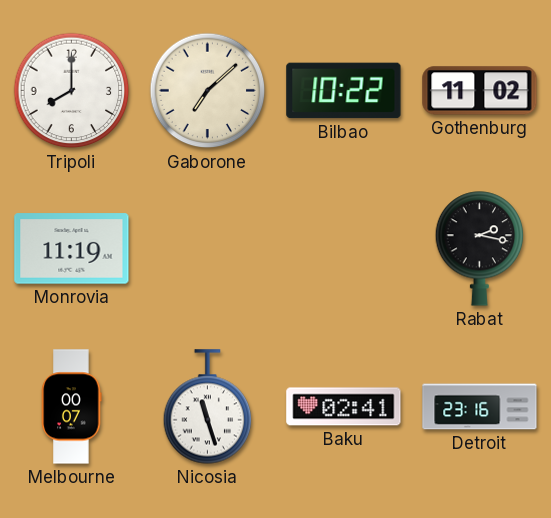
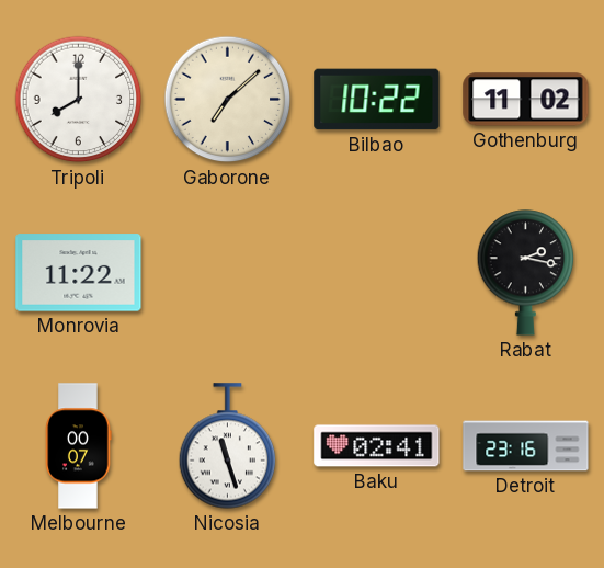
Monrovia: 11:19 -> 11:22 (79, 273)
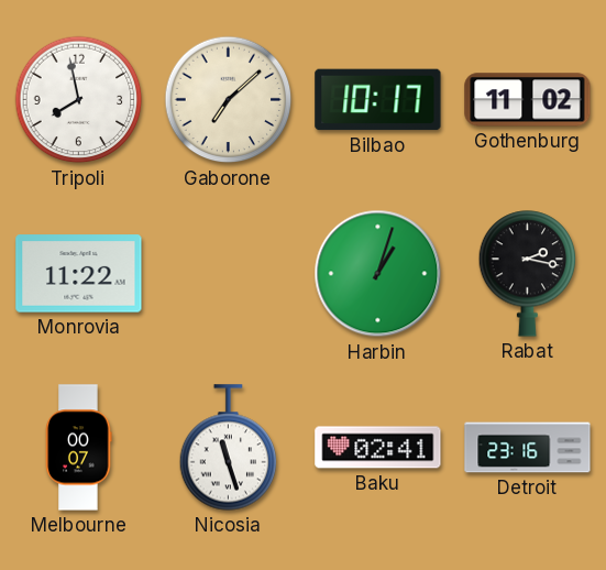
Tripoli: 8:00 -> 7:58 (79, 100)
Bilbao: 10:22 -> 10:17 (378, 100)
Harbin: none -> 1:03 (378, 274)
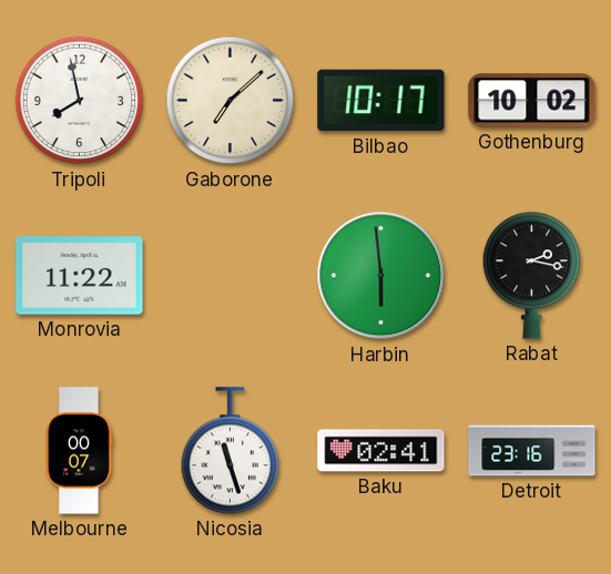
Gothenburg: 11:02 -> 10:02 (532, 101)
Harbin: 1:03 -> 5:59 (381, 276)
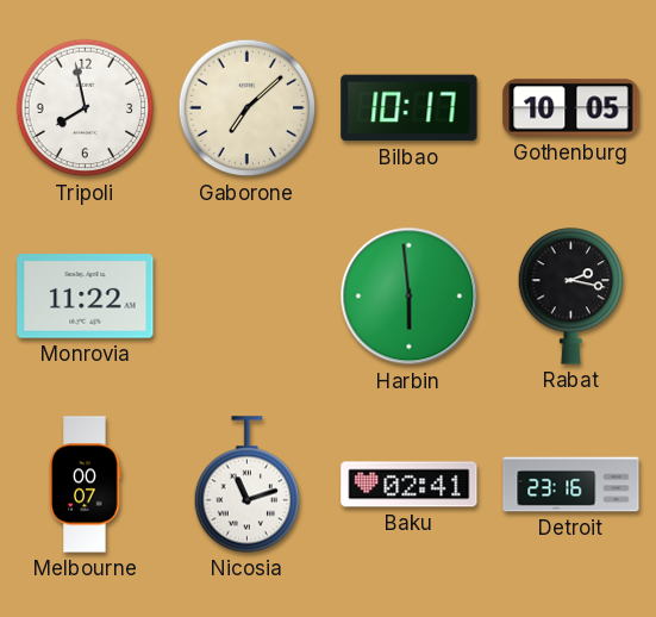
Gothenburg: 10:02 -> 10:05 (571, 108)
Nicosia: 11:27 -> 11:12 (248, 485)
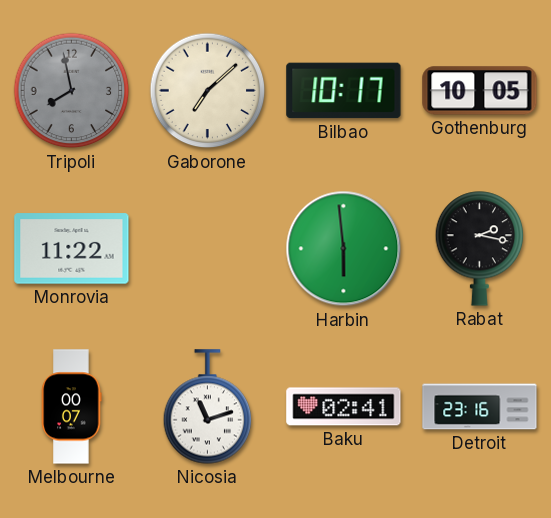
Tripoli dial: white -> grey (72, 91)
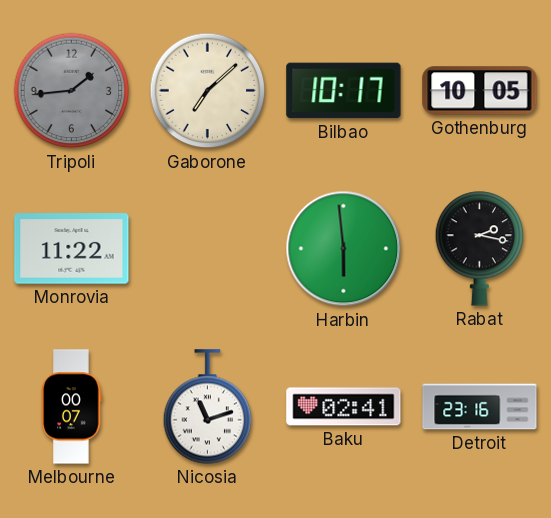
Tripoli: 7:58 -> 1:44 (72, 91)
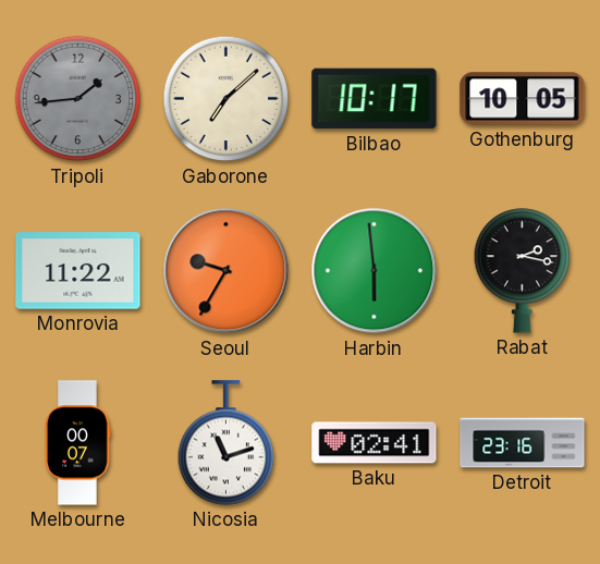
Seoul: none -> 9:35 (226, 271)
